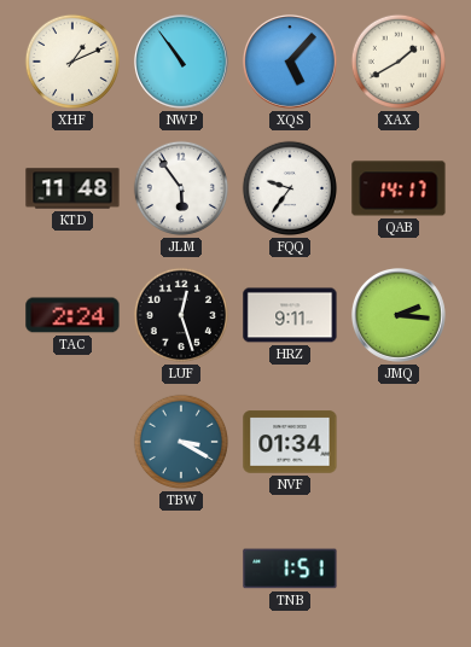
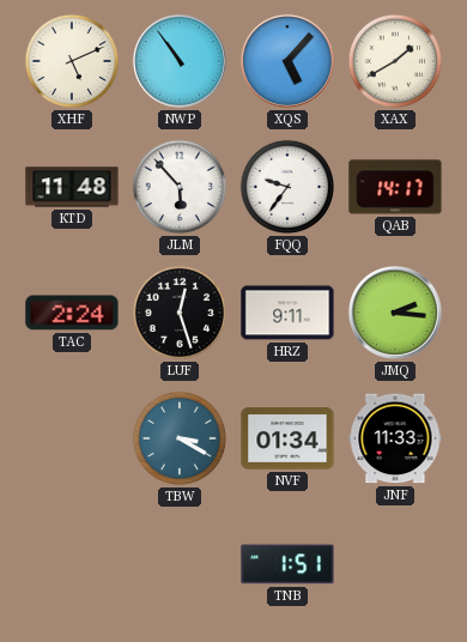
XHF: 1:11 -> 5:11 (72, 61)
JLM: 5:54 -> 5:53 (180, 187)
JNF: none -> 11:33 (395, 438)
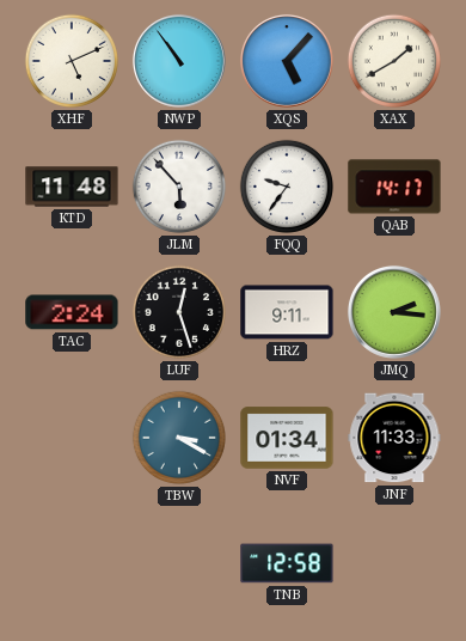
TNB: 1:51 -> 12:58 (287, 563)
